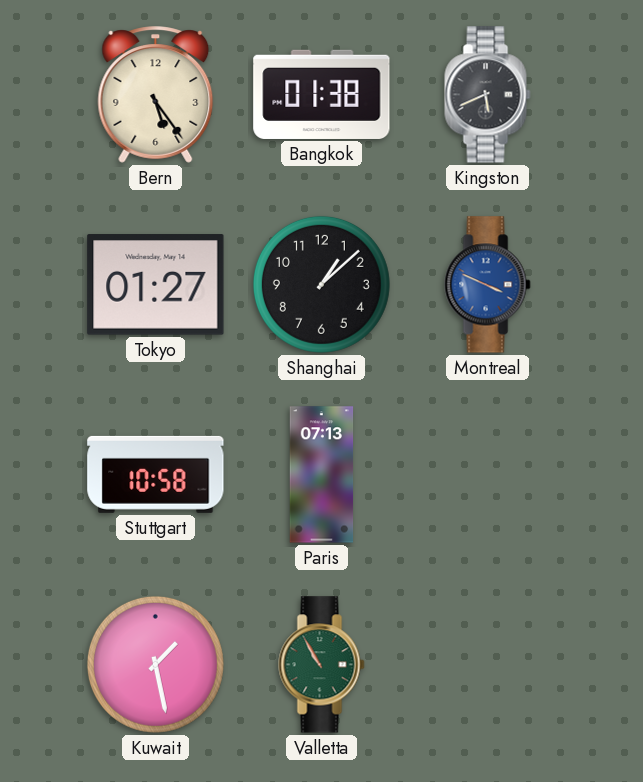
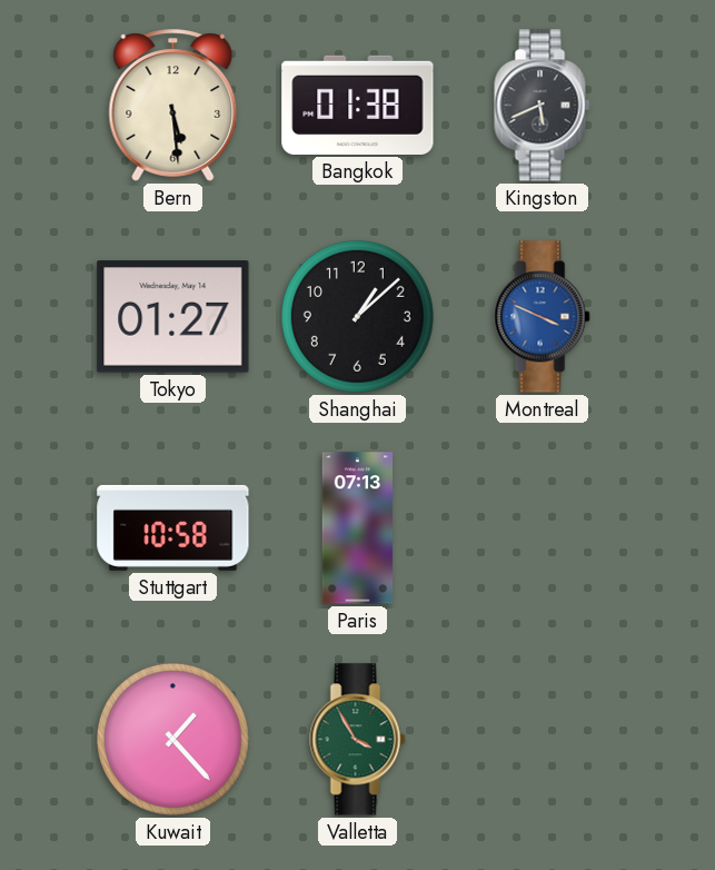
Bern: 5:24 -> 5:29 (173, 106)
Kuwait: 1:28 -> 1:23 (172, 739)
Valletta: 10:55 -> 3:55 (358, 740)
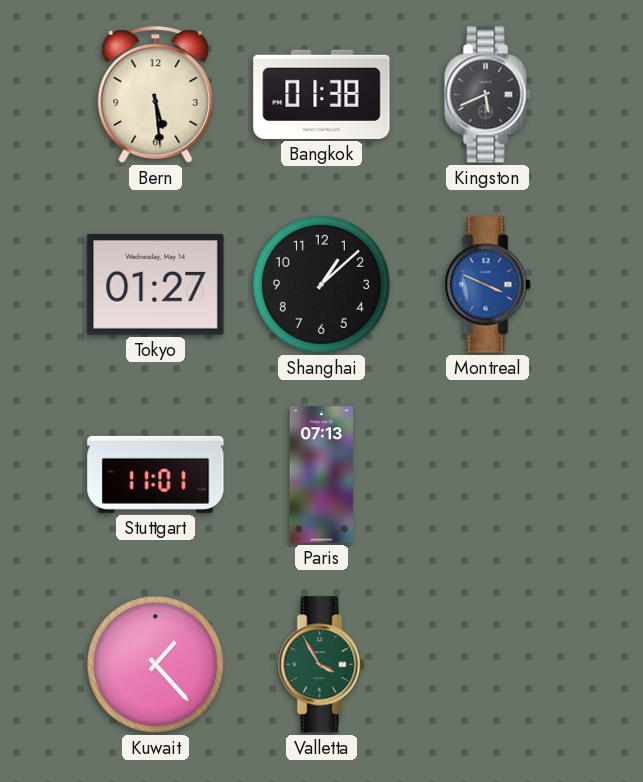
Stuttgart: 10:58 -> 11:01 (156, 474)
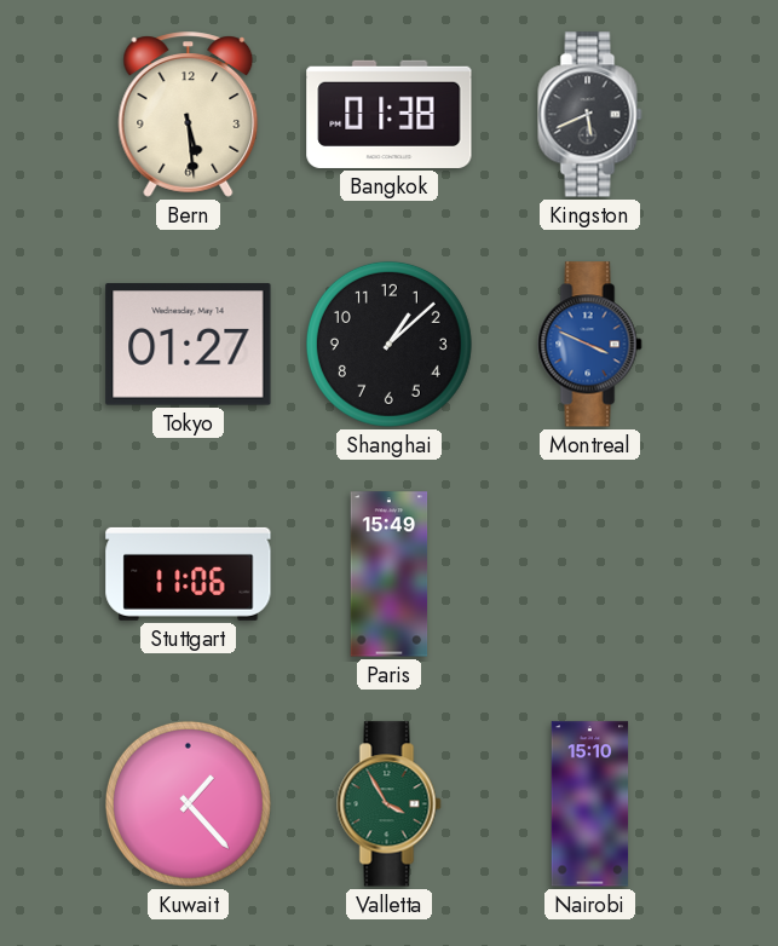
Stuttgart: 11:01 -> 11:06 (189, 573)
Paris: 07:13 -> 15:49 (390, 575)
Nairobi: none -> 15:10 (590, 804)
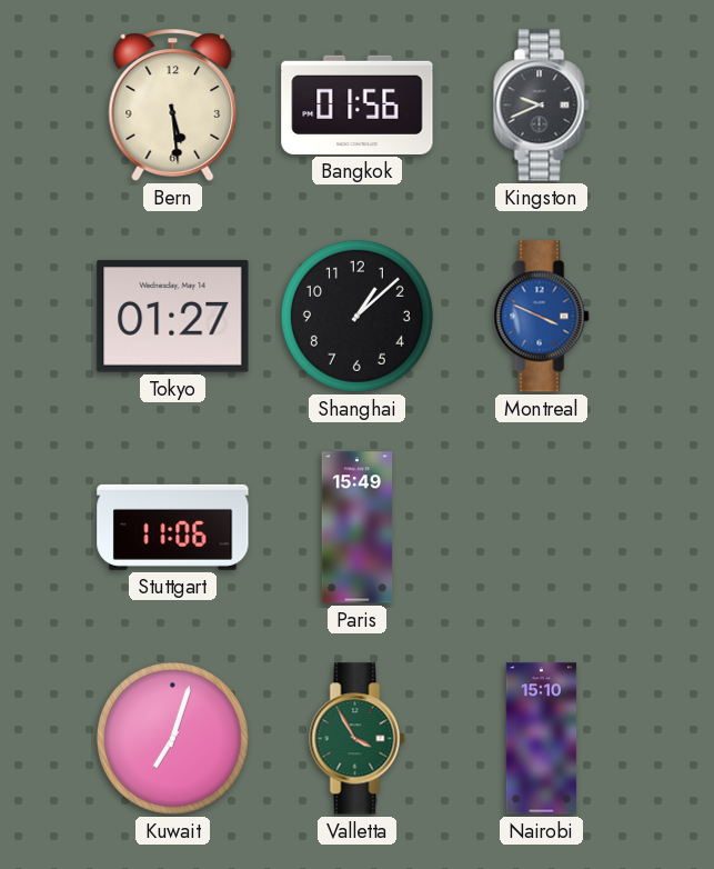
Bangkok: 01:38 -> 01:56 (358, 104)
Kingston: 5:41 -> 9:41 (542, 106)
Kuwait: 1:23 -> 7:03 (172, 738)
